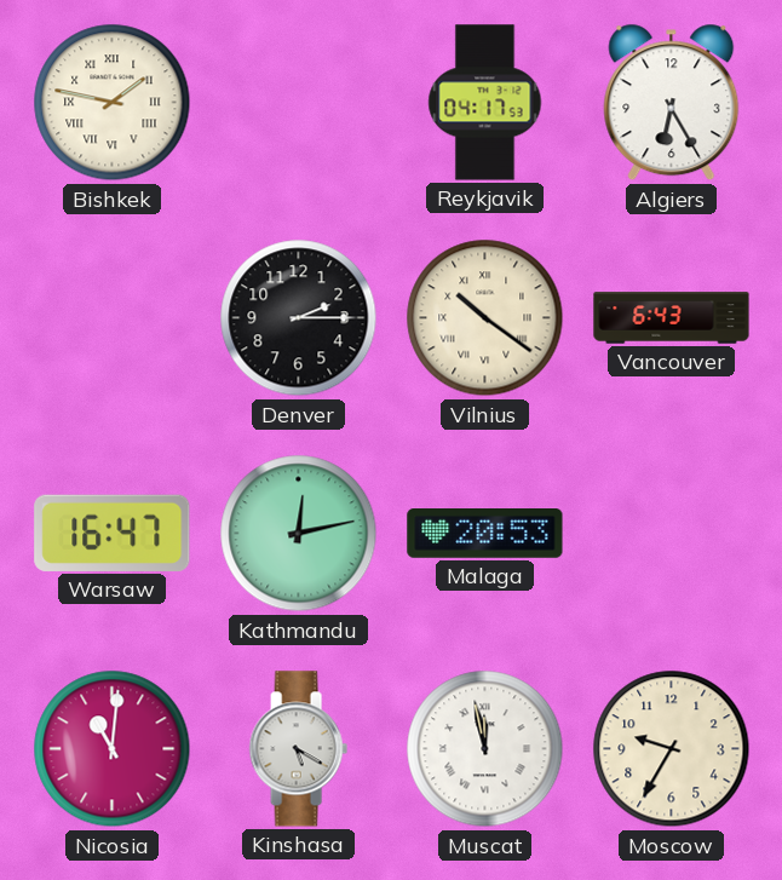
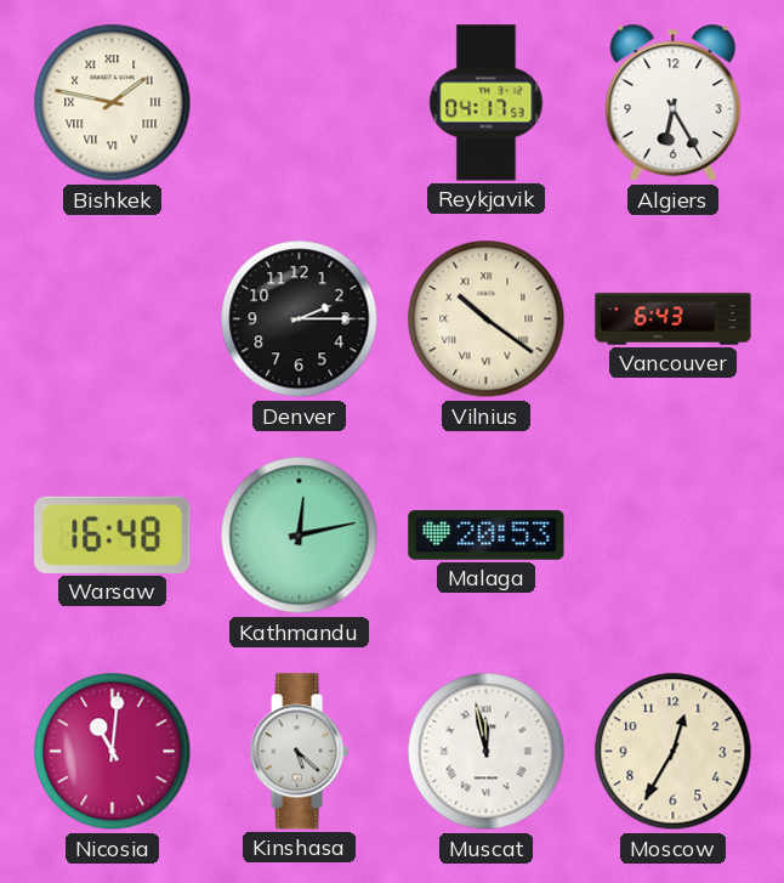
Warsaw: 16:47 -> 16:48 (113, 534)
Kinshasa: 5:20 -> 5:22 (299, 752)
Moscow: 9:35 -> 12:35 (674, 752)
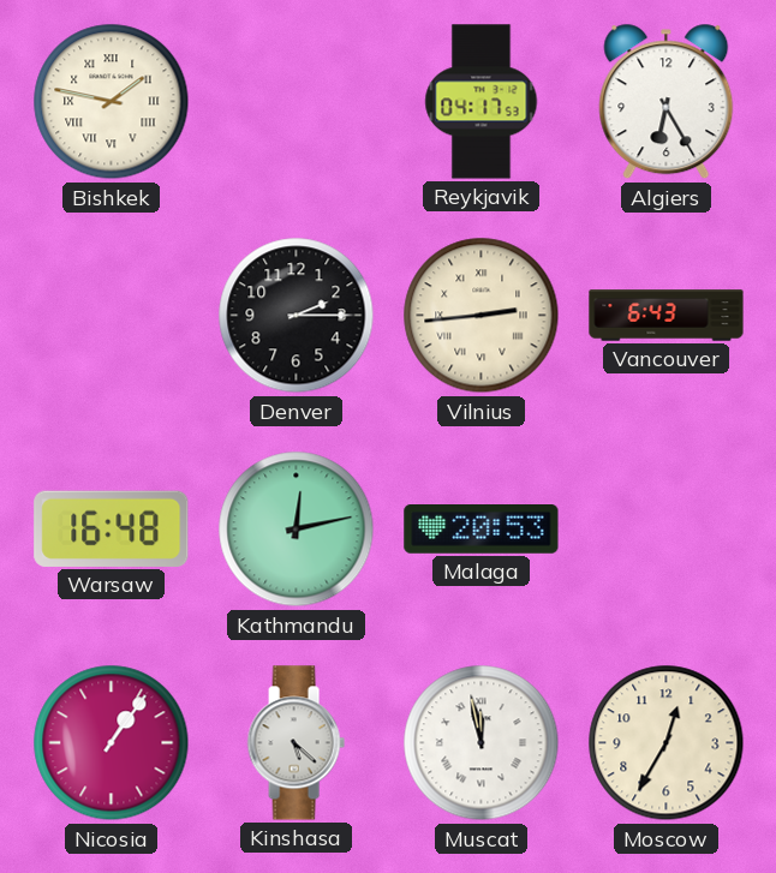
Vilnius: 10:21 -> 2:44 (482, 316)
Nicosia: 11:01 -> 1:06 (112, 743)
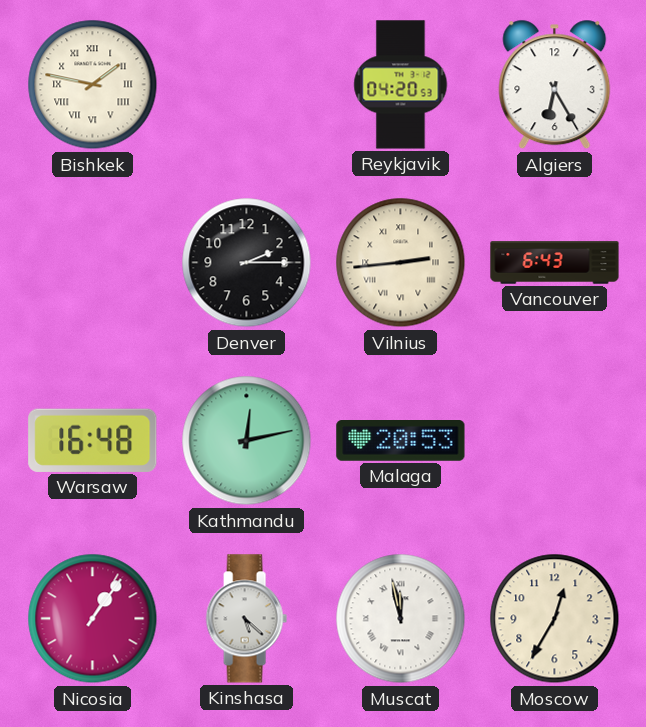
Reykjavik: 04:17 -> 04:20 (401, 85)
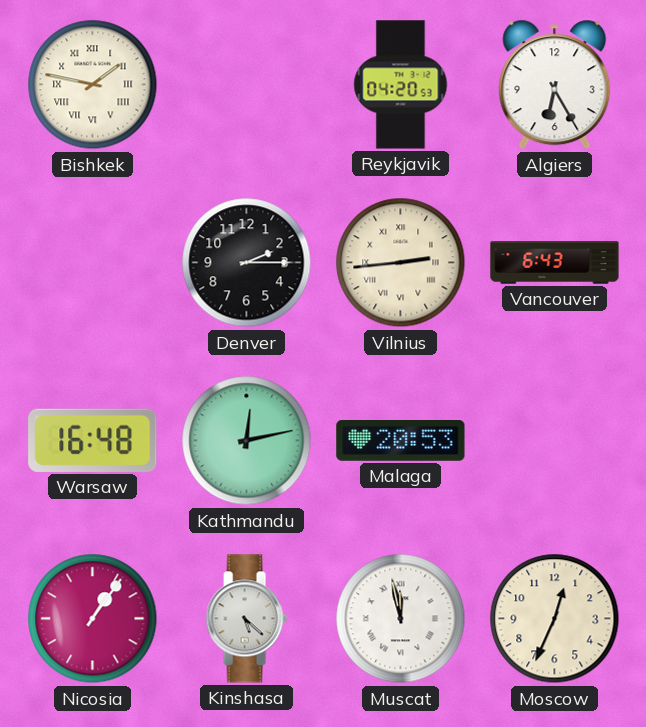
Moscow: 12:35 -> 12:34 (555, 619)
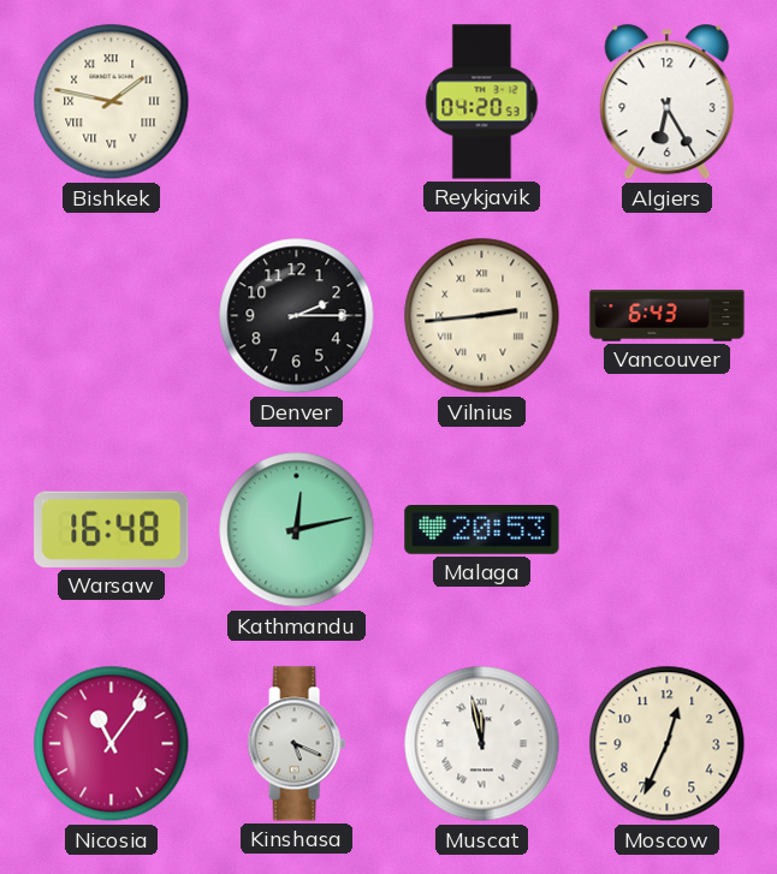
Nicosia: 1:06 -> 11:06 (112, 744)
Kinshasa: 5:22 -> 5:19 (296, 744)
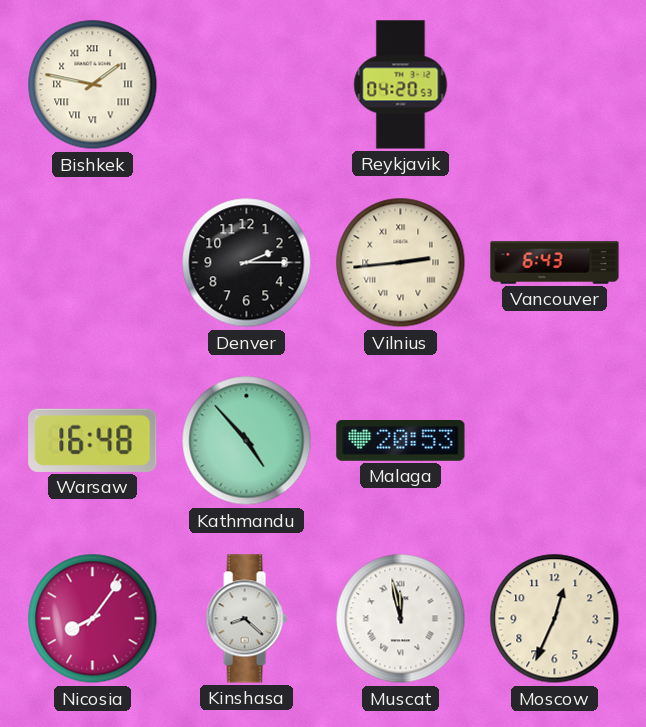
Algiers: 6:25 -> none (668, 102)
Kathmandu: 12:13 -> 4:53 (247, 441)
Nicosia: 11:06 -> 8:06 (93, 619)
Kinshasa: 5:19 -> 8:22 (246, 619)
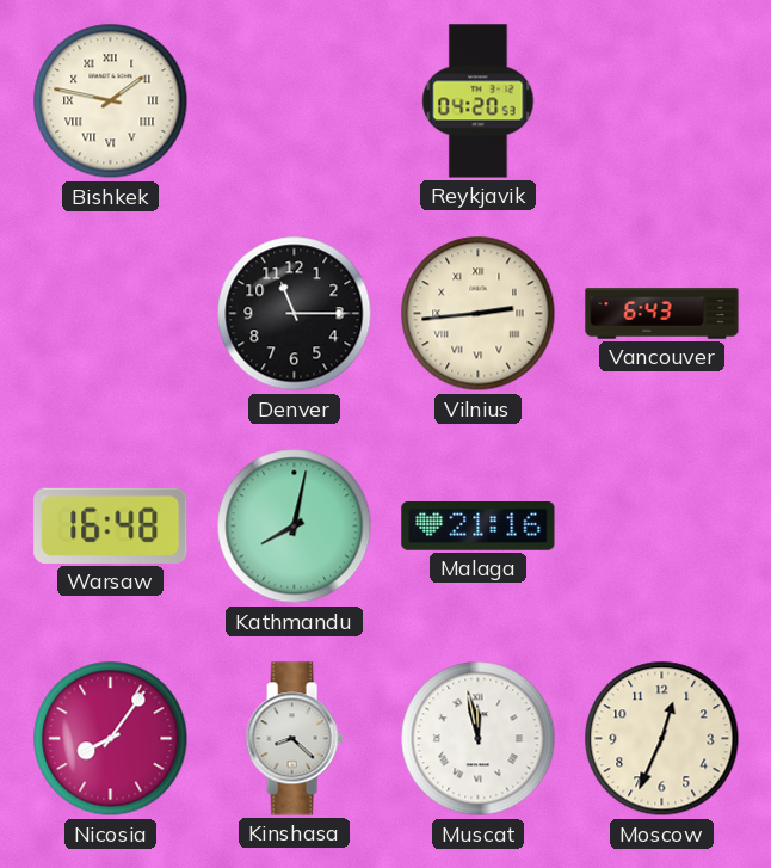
Denver: 2:15 -> 11:15 (295, 314)
Kathmandu: 4:53 -> 8:02 (295, 527)
Malaga: 20:53 -> 21:16 (479, 527)
